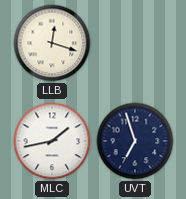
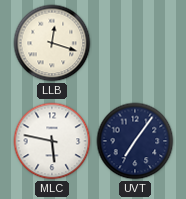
MLC: 1:43 -> 5:47 (52, 141)
UVT: 6:57 -> 7:06 (135, 141)
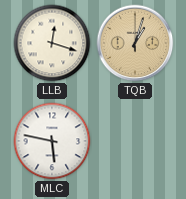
TQB: none -> 1:03 (135, 43)
UVT: 7:06 -> none (135, 141)
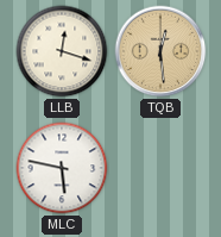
TQB: 1:03 -> 12:29 (160, 51)
